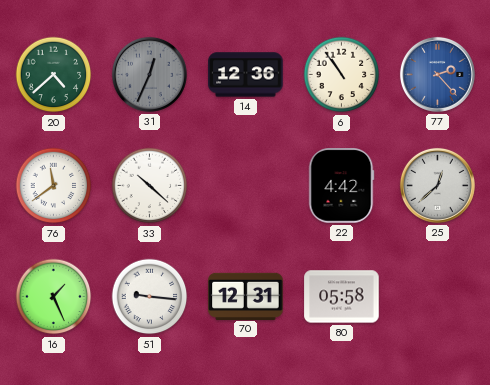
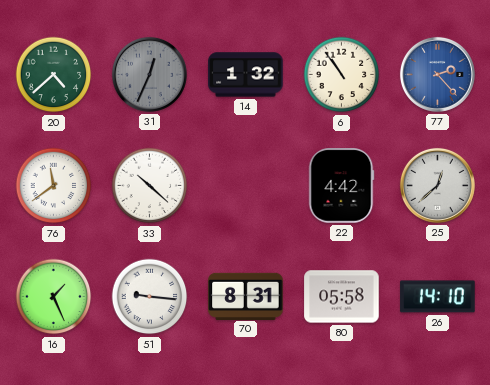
14: 12:36 -> 1:32 (246, 75)
70: 12:31 -> 8:31 (246, 296)
26: none -> 14:10 (438, 297)
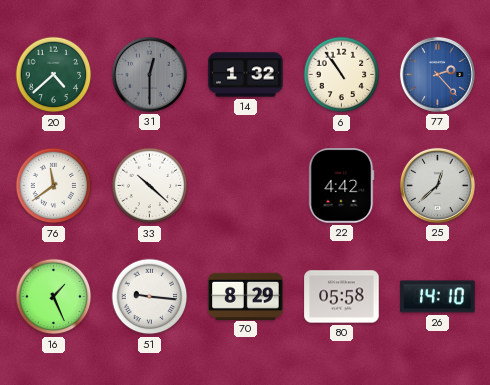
31: 12:34 -> 12:30 (149, 74)
70: 8:31 -> 8:29 (246, 296)
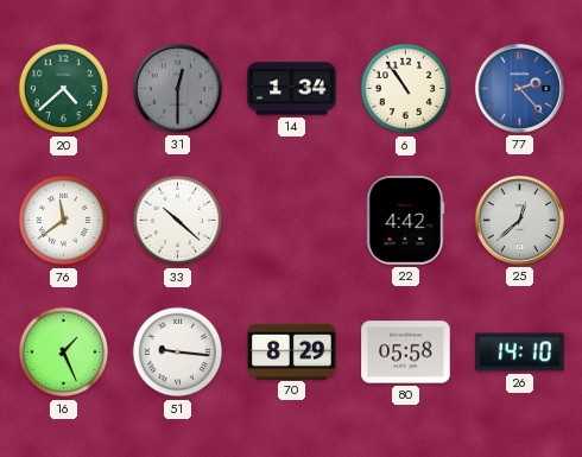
14: 1:32 -> 1:34 (292, 89)
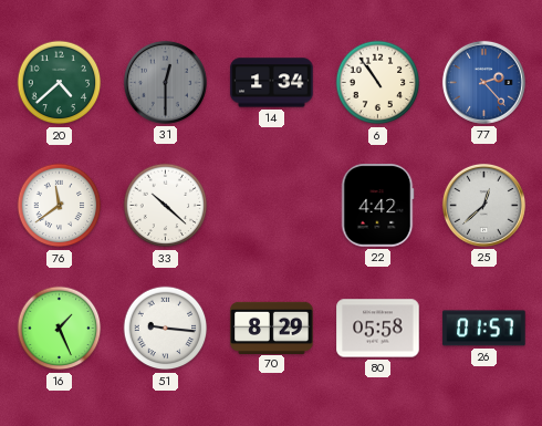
26: 14:10 -> 01:57 (484, 329)
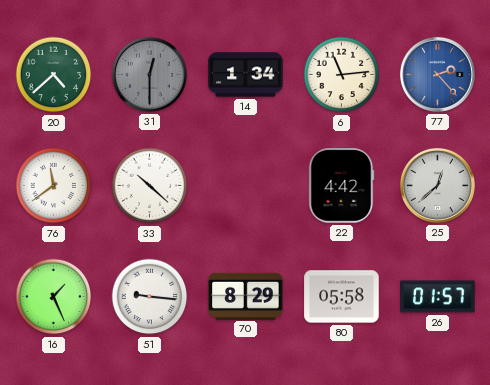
6: 10:54 -> 11:14 (342, 75)
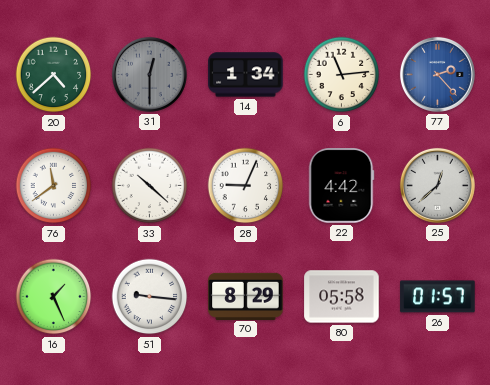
28: none -> 9:04 (246, 186)
